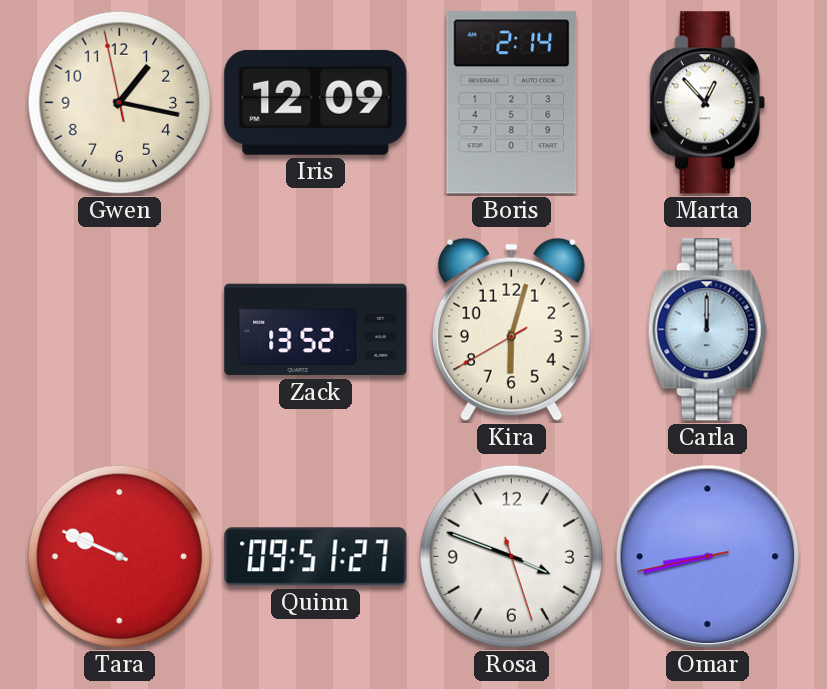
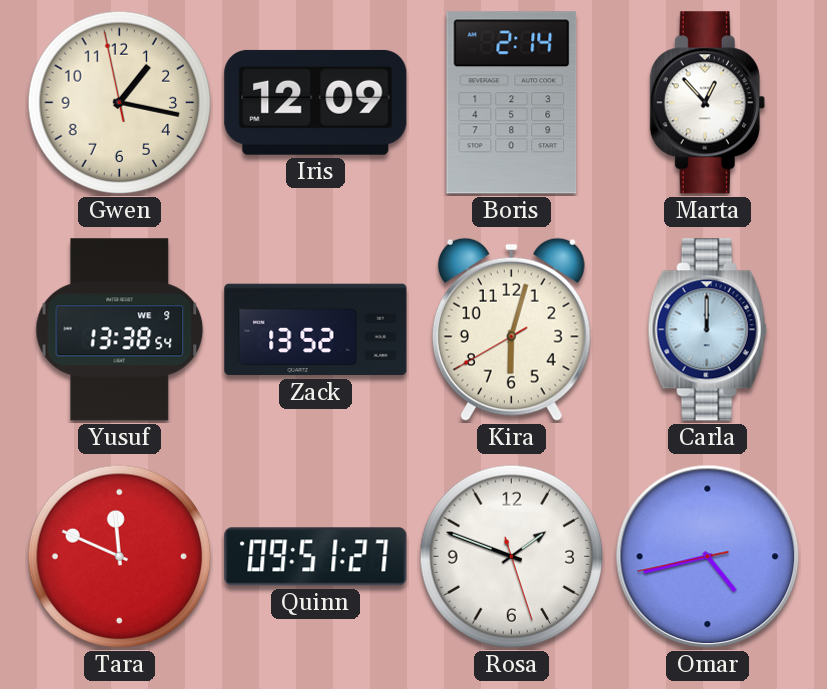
Yusuf: none -> 13:38 (120, 330)
Tara: 9:49 -> 11:49 (120, 557)
Rosa: 3:48 -> 1:48 (512, 557)
Omar: 8:42 -> 4:42 (708, 557)
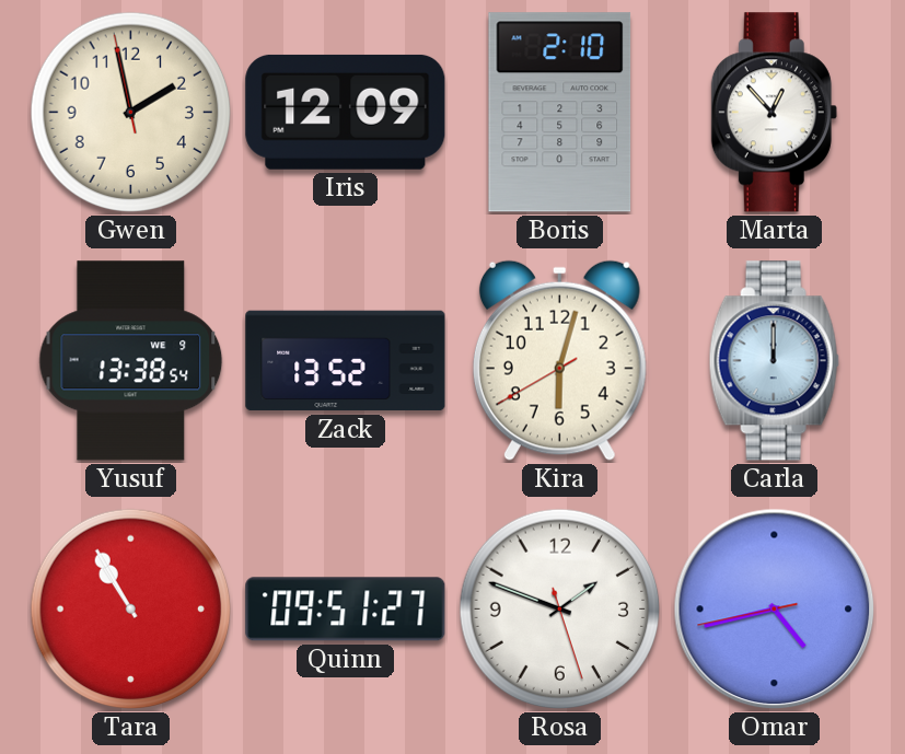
Gwen: 1:16 -> 1:57 (131, 113)
Boris: 2:14 -> 2:10 (560, 113)
Tara: 11:49 -> 10:55 (131, 610)
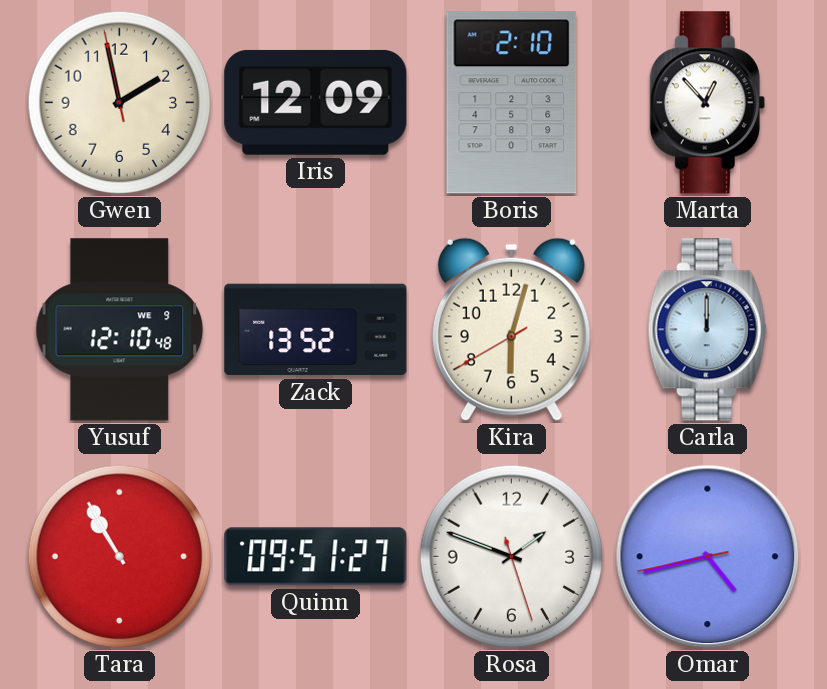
Yusuf: 13:38 -> 12:10 (120, 330)
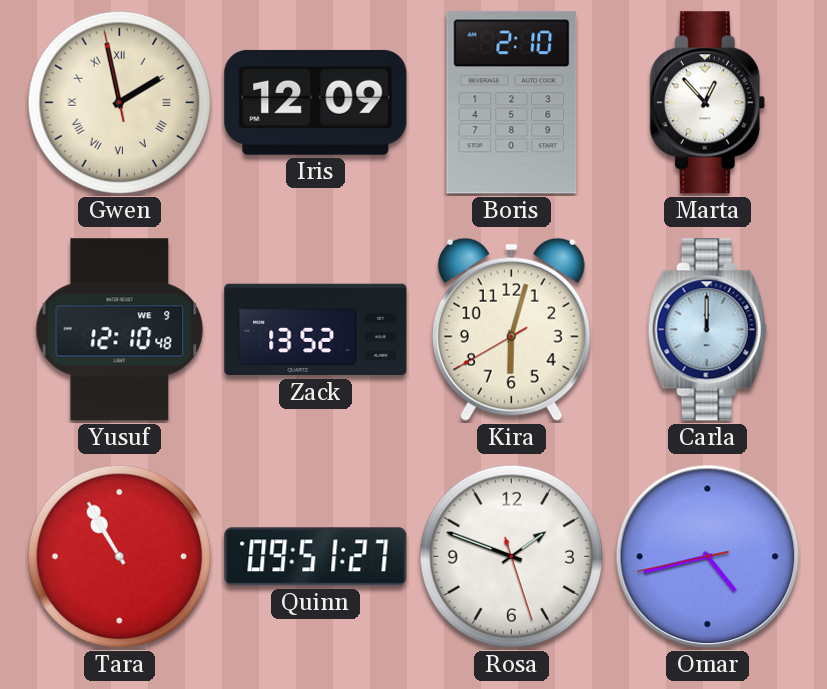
Gwen numerals: Arabic -> Roman (120, 103)
